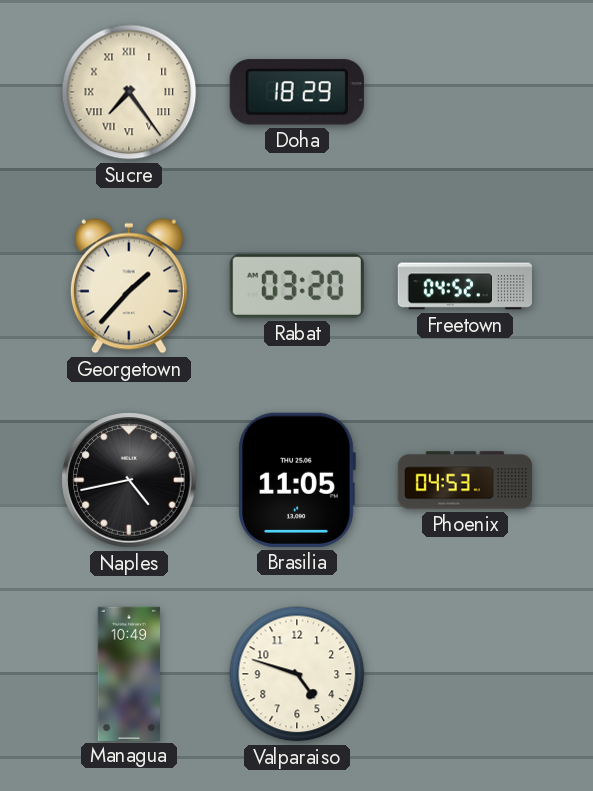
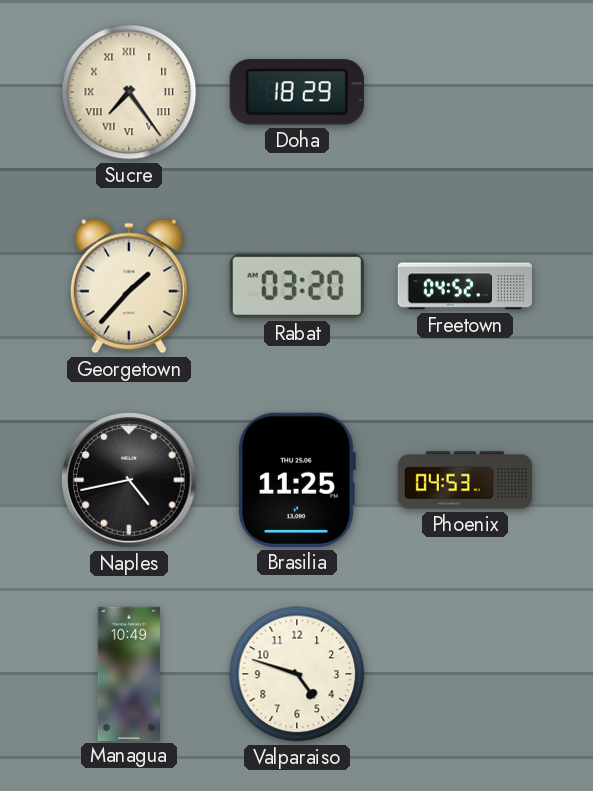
Brasilia: 11:05 -> 11:25 (297, 480)
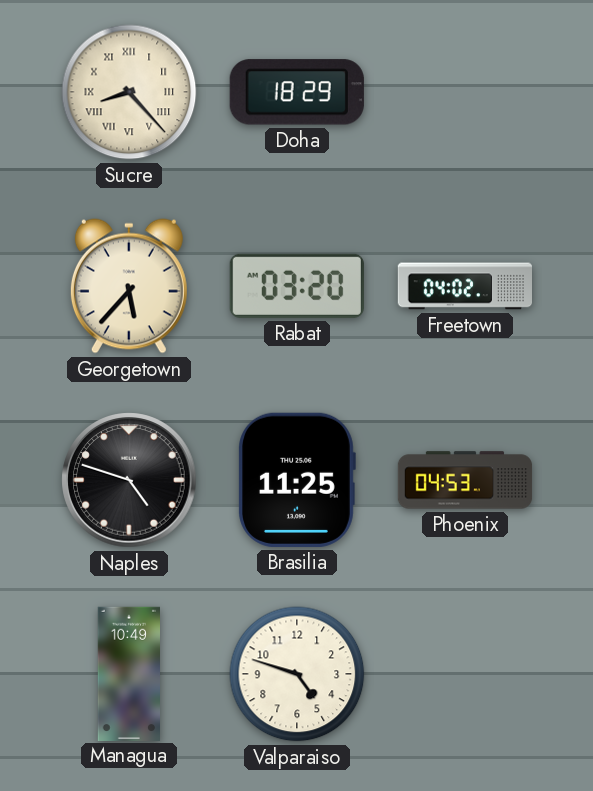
Sucre: 7:24 -> 8:23 (129, 92)
Georgetown: 1:37 -> 5:37 (129, 286)
Freetown: 04:52 -> 04:02 (464, 286)
Naples: 4:43 -> 4:48 (129, 480)
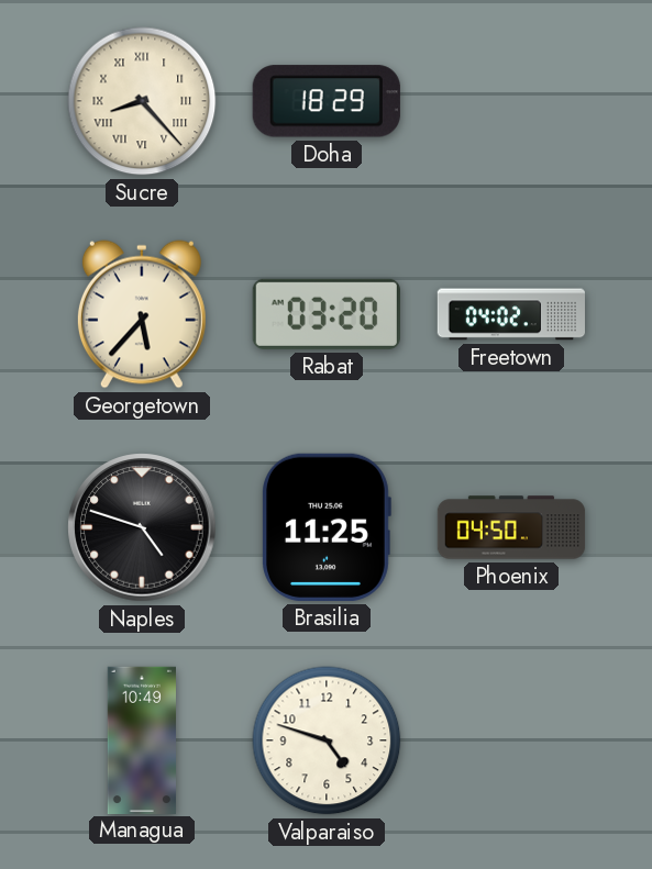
Phoenix: 04:53 -> 04:50 (511, 527)
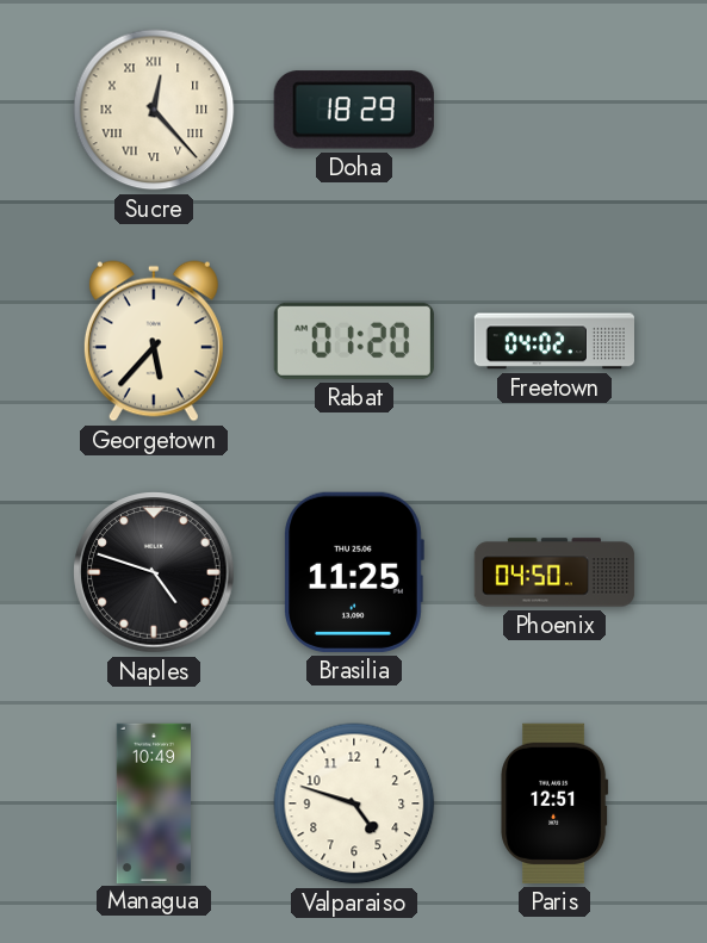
Sucre: 8:23 -> 12:23 (154, 110)
Rabat: 03:20 -> 01:20 (354, 341)
Paris: none -> 12:51 (554, 804)
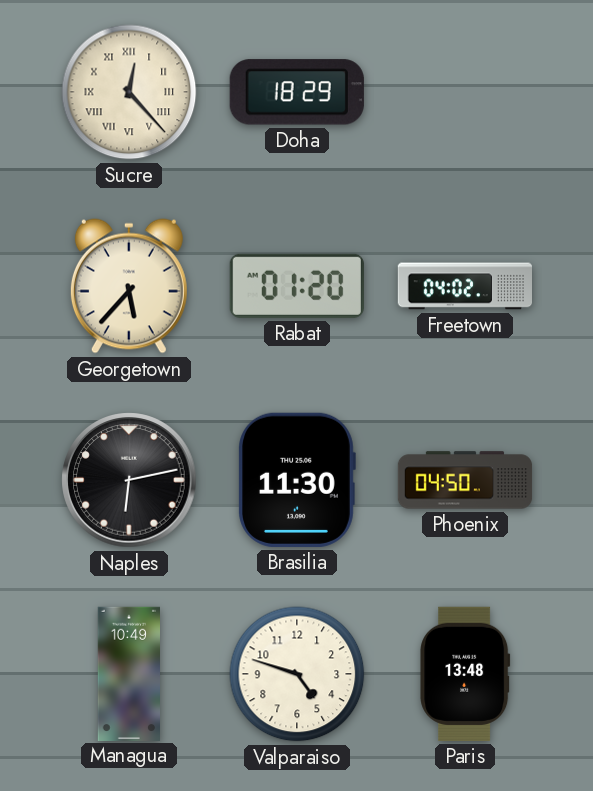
Naples: 4:48 -> 6:13 (129, 480)
Brasilia: 11:25 -> 11:30 (297, 480)
Paris: 12:51 -> 13:48 (465, 674)
